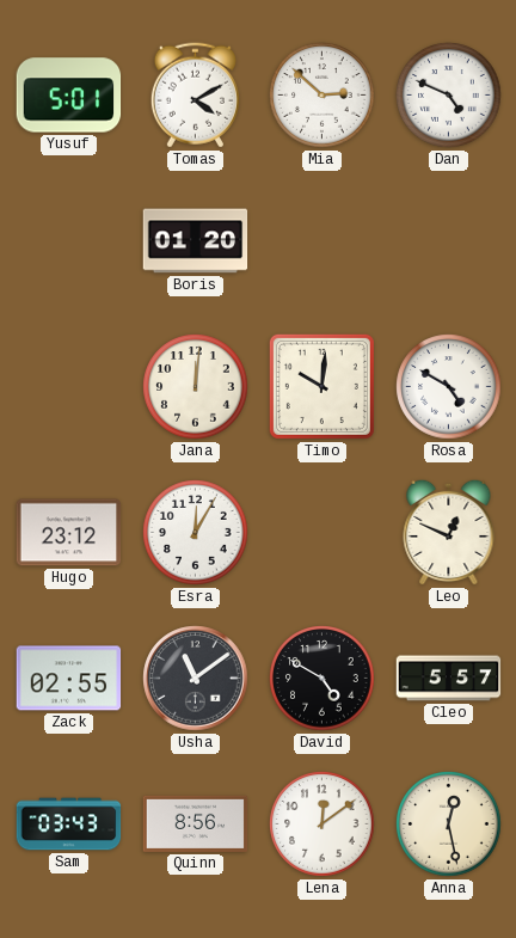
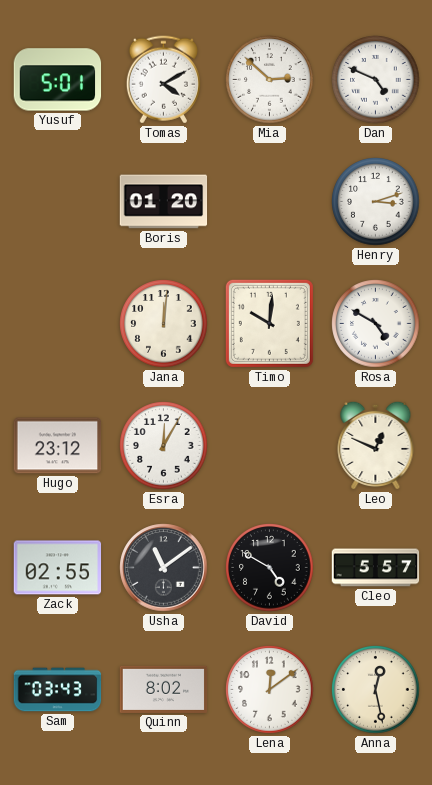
Henry: none -> 3:12 (376, 202)
Quinn: 8:56 -> 8:02 (164, 689)
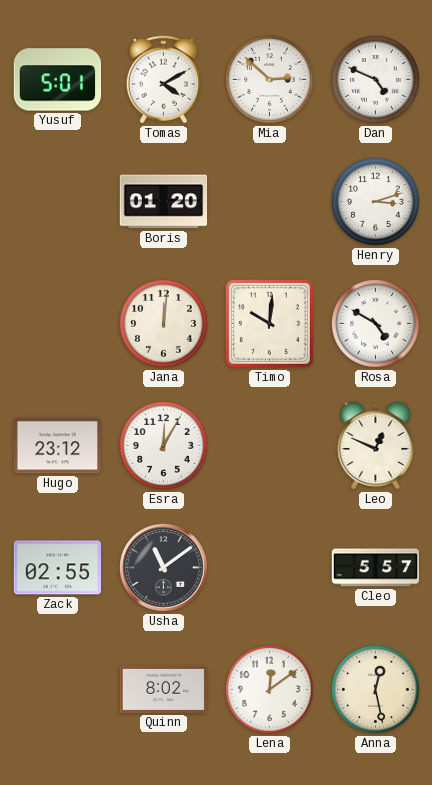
David: 4:50 -> none (270, 568)
Sam: 03:43 -> none (58, 690)
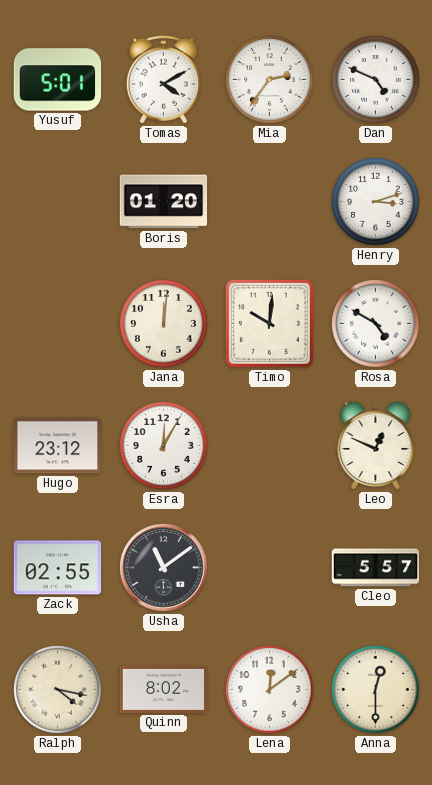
Mia: 2:52 -> 2:36 (270, 80)
Ralph: none -> 4:17 (58, 690)
Anna: 12:28 -> 12:30 (376, 690)
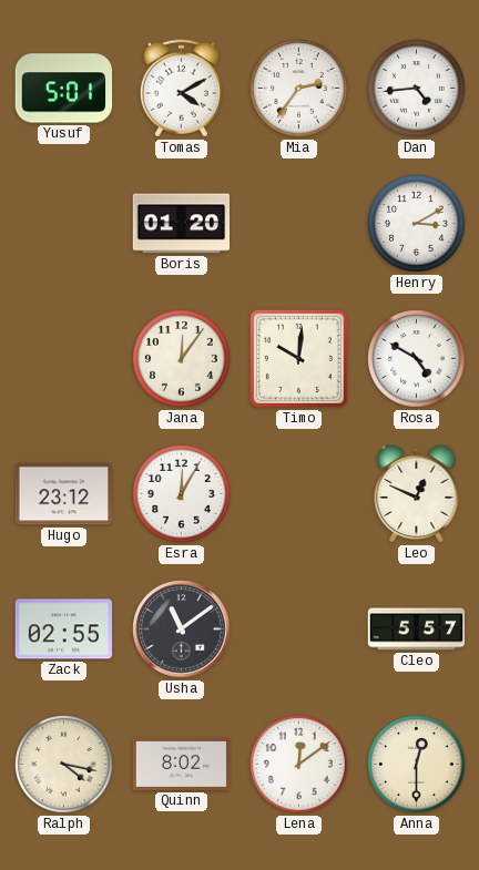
Dan: 4:49 -> 4:44 (417, 89)
Henry: 3:12 -> 3:10 (417, 224)
Jana: 12:01 -> 12:06 (182, 359)
